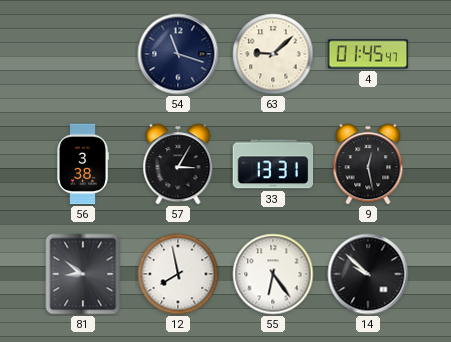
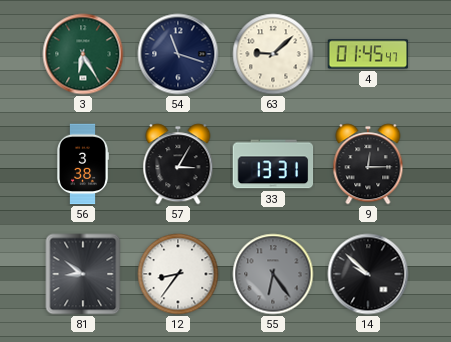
3: none -> 6:25 (83, 54)
9: 12:28 -> 12:15 (368, 164)
12: 7:58 -> 8:36 (178, 274)
55 dial: white -> grey (273, 274)
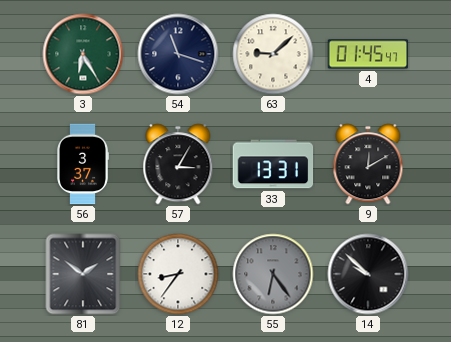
56: 3:38 -> 3:37 (83, 164)
9: 12:15 -> 12:10 (368, 164)
81: 8:51 -> 1:51 (83, 274)
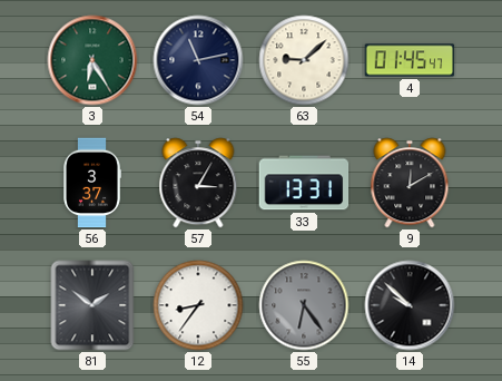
54: 11:18 -> 11:13 (198, 60)
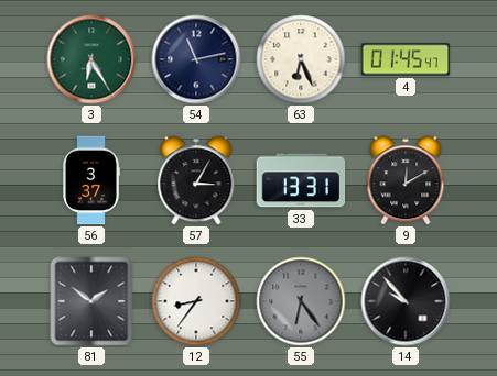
63: 9:08 -> 6:26 (301, 59)
14: 9:52 -> 9:53 (406, 301)
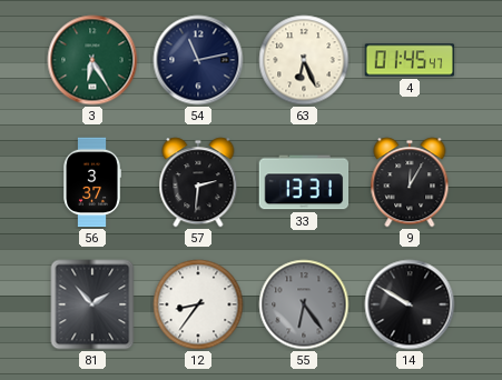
57: 3:05 -> 2:31 (198, 182)
9: 12:10 -> 12:05 (410, 182)
81: 1:51 -> 1:53 (92, 304)
14: 9:53 -> 9:50 (410, 304)
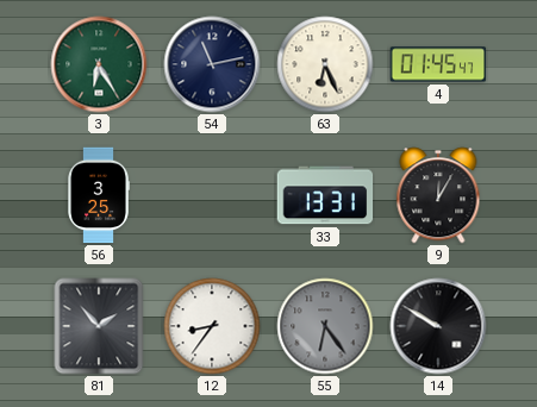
56: 3:37 -> 3:25 (99, 195)
57: 2:31 -> none (198, 182)
